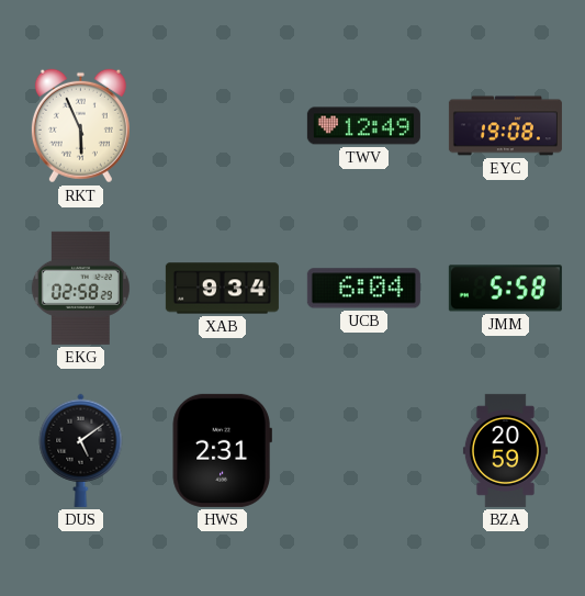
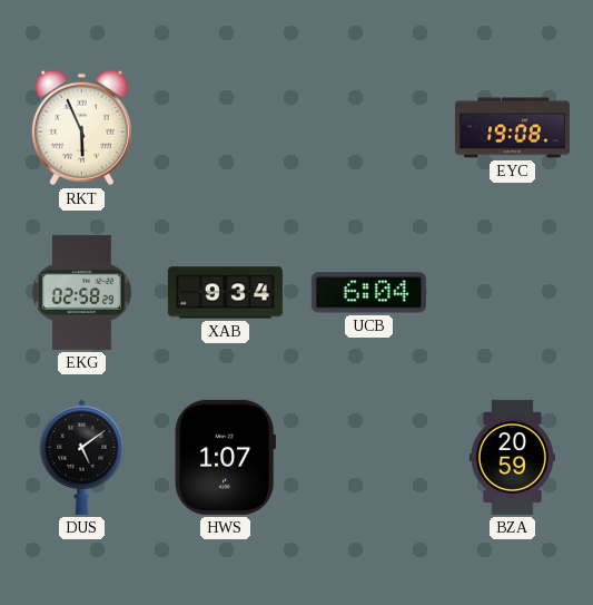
TWV: 12:49 -> none (363, 126)
JMM: 5:58 -> none (505, 289)
HWS: 2:31 -> 1:07 (225, 457)
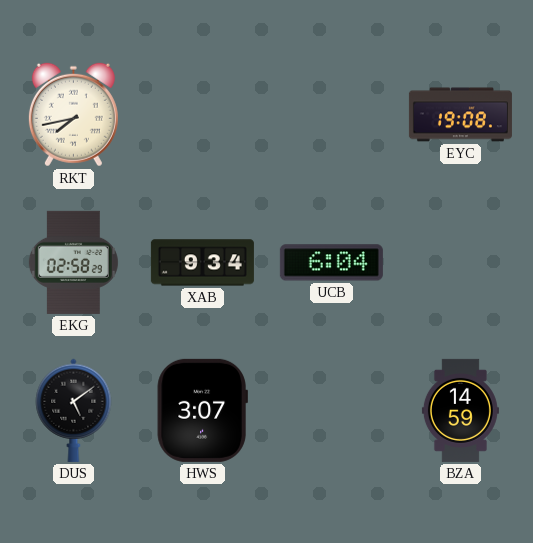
RKT: 5:56 -> 7:43 (73, 115)
HWS: 1:07 -> 3:07 (202, 410)
BZA: 20:59 -> 14:59 (460, 410)
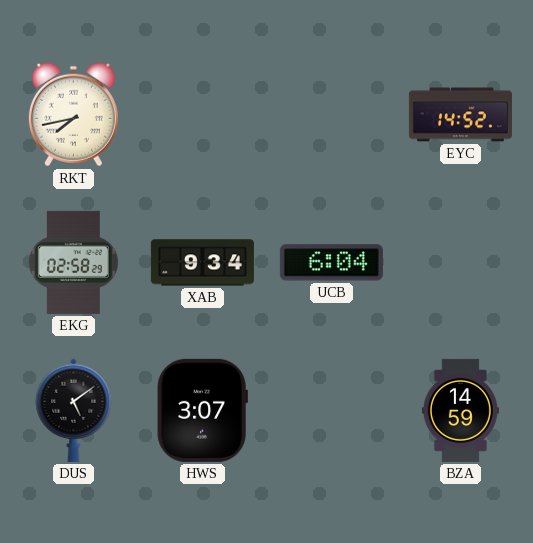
EYC: 19:08 -> 14:52 (460, 115)
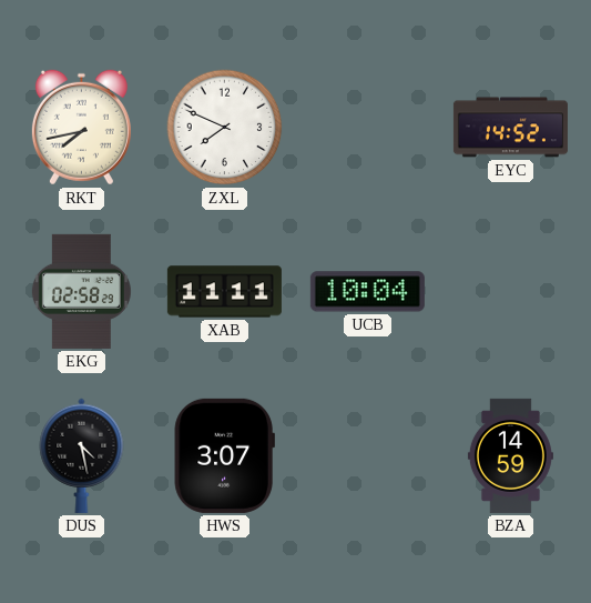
ZXL: none -> 7:49 (225, 128)
XAB: 9:34 -> 11:11 (224, 292)
UCB: 6:04 -> 10:04 (367, 292)
DUS: 5:09 -> 4:28 (82, 455)
